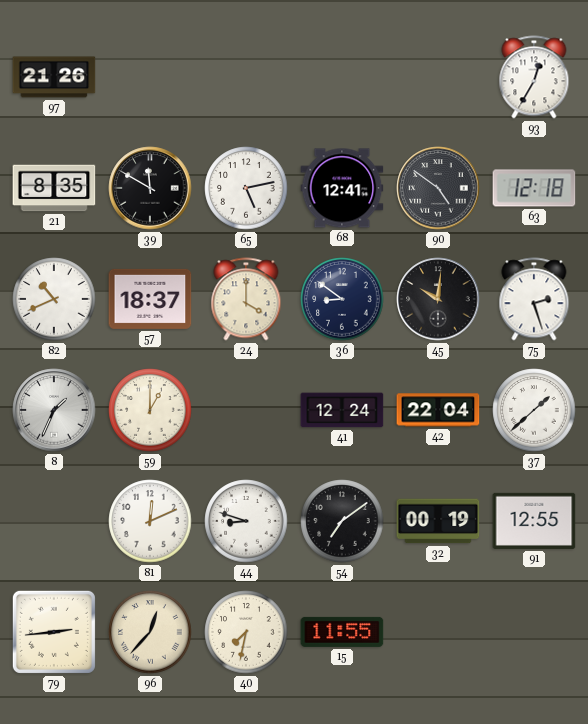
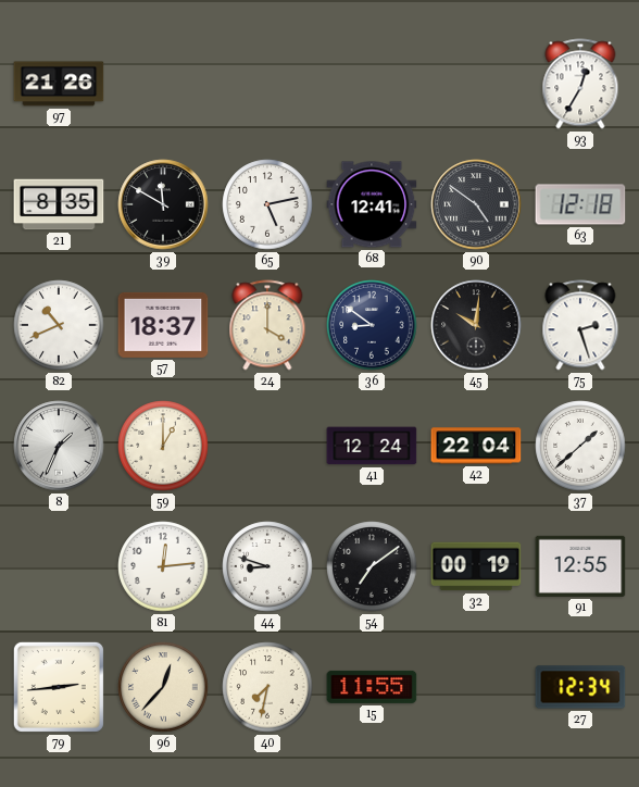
81: 12:11 -> 12:14 (163, 566)
27: none -> 12:34 (580, 687)
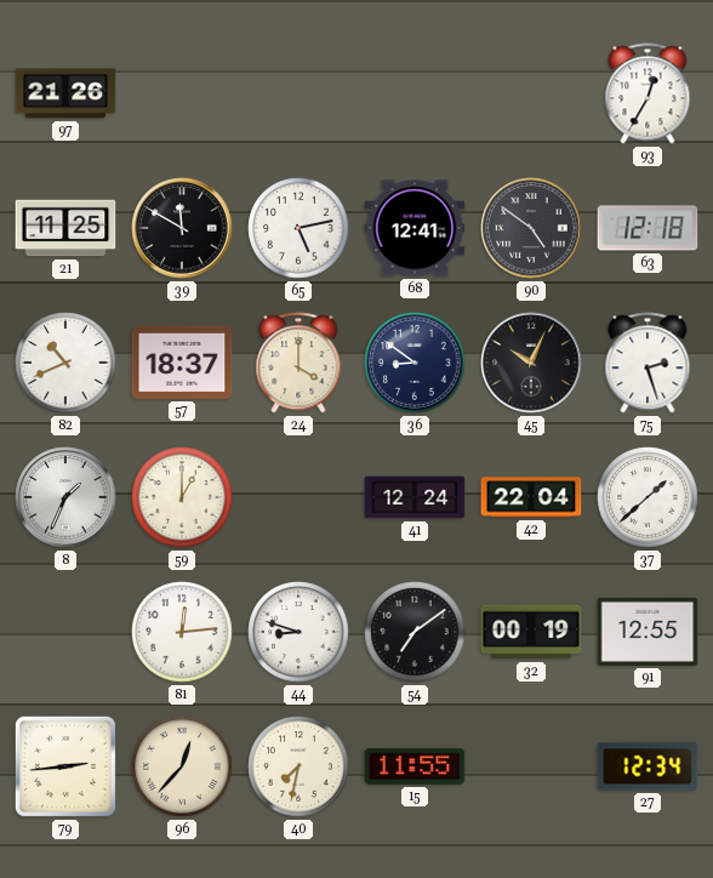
21: 8:35 -> 11:25 (65, 228)
45: 10:01 -> 10:04 (531, 363)
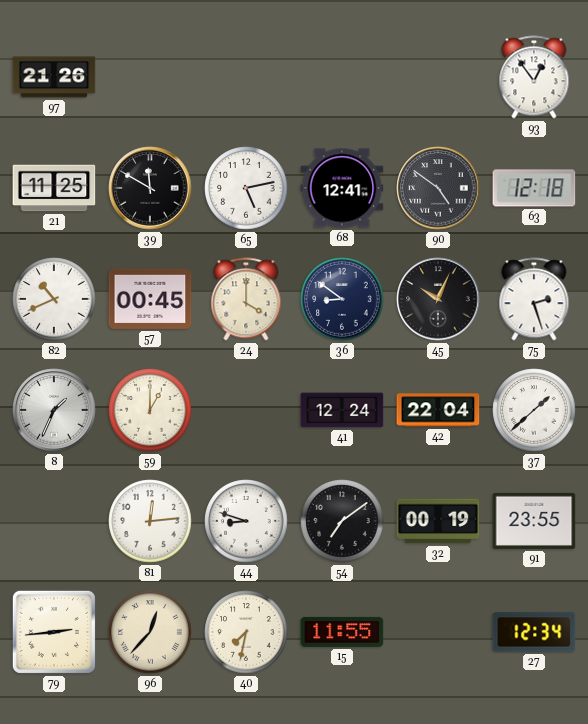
93: 12:35 -> 12:54 (534, 77)
57: 18:37 -> 00:45 (150, 299)
91: 12:55 -> 23:55 (534, 521)
